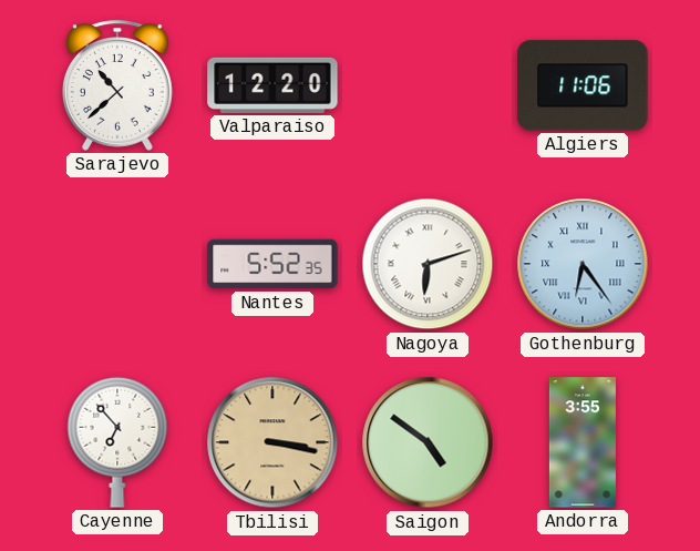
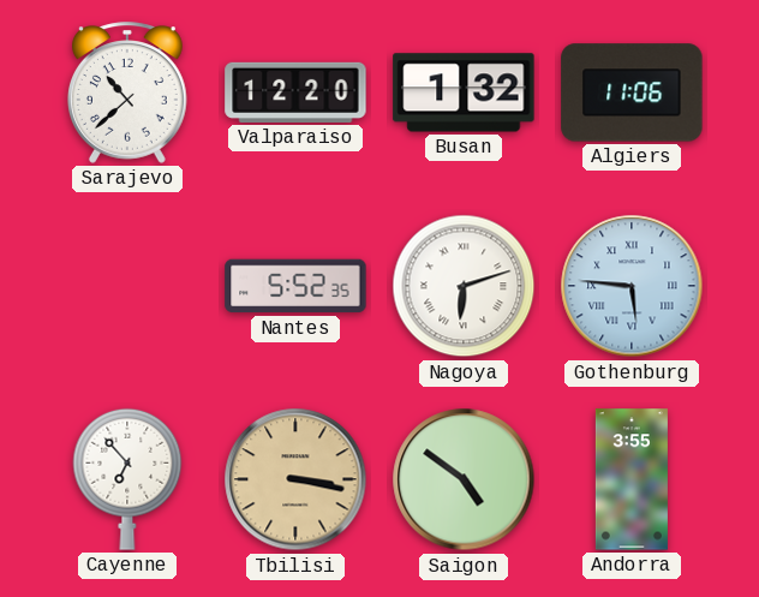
Busan: none -> 1:32 (464, 92)
Gothenburg: 6:24 -> 5:46 (632, 286)
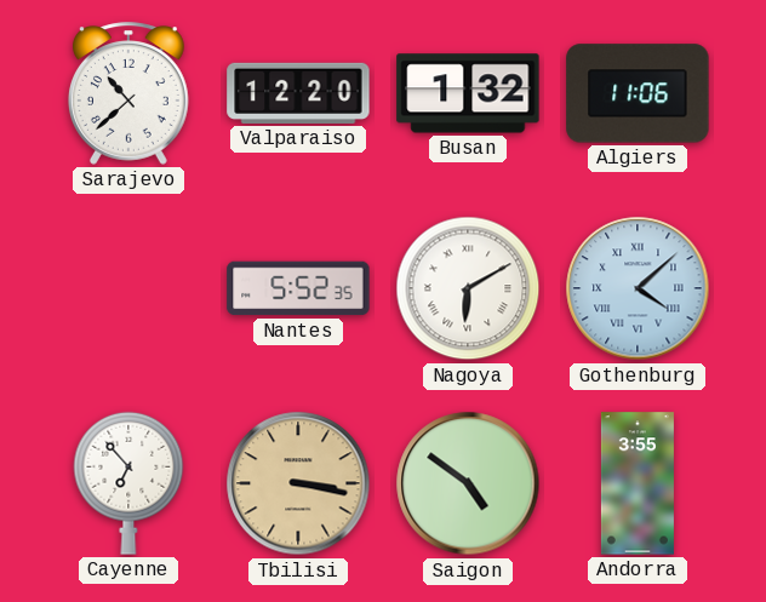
Nagoya: 6:12 -> 6:10 (468, 288)
Gothenburg: 5:46 -> 4:08 (638, 288)
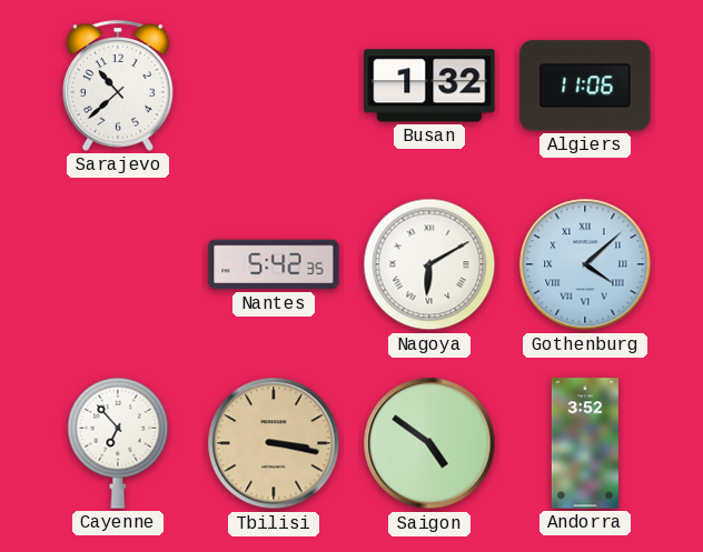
Valparaiso: 12:20 -> none (298, 93)
Nantes: 5:52 -> 5:42 (274, 264)
Andorra: 3:55 -> 3:52 (585, 443)
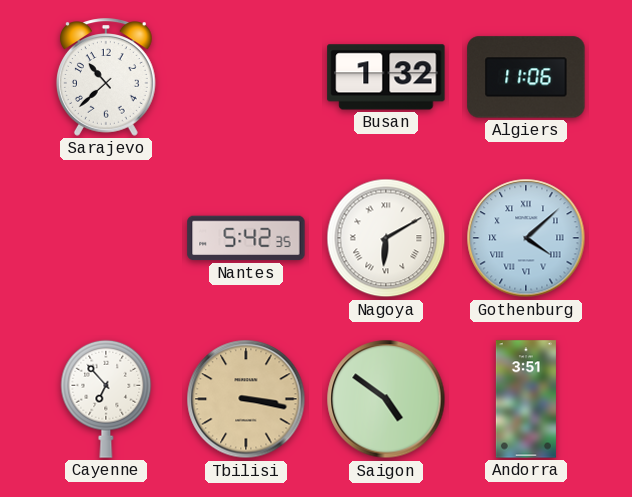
Andorra: 3:52 -> 3:51 (526, 399)
